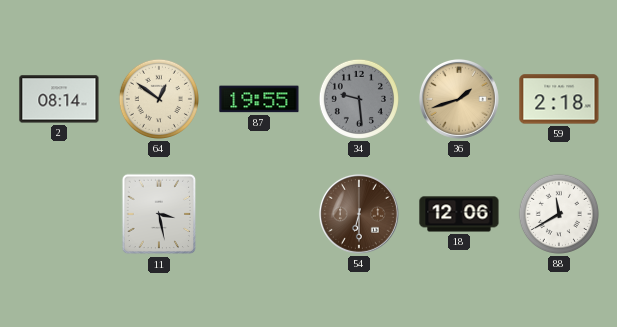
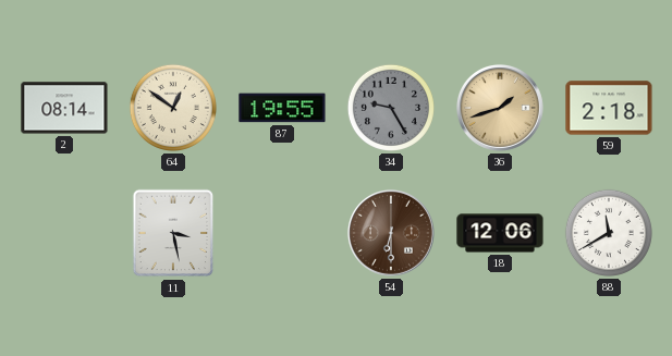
34: 9:29 -> 9:25 (391, 108)
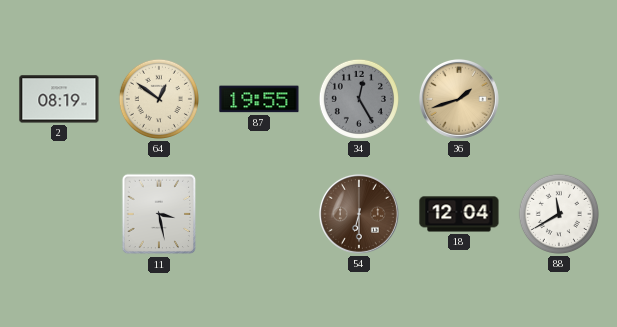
2: 08:14 -> 08:19 (59, 99)
34: 9:25 -> 12:25 (359, 99)
59: 2:18 -> none (609, 108)
18: 12:06 -> 12:04 (459, 214)
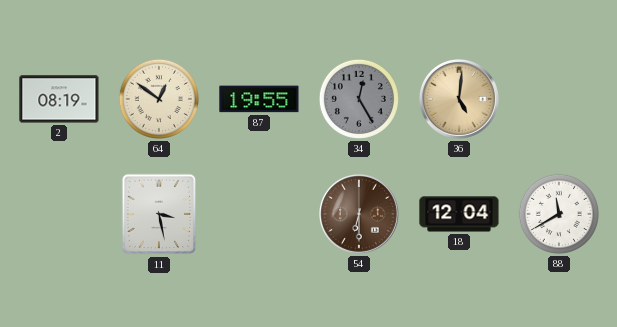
36: 1:42 -> 5:01 (459, 99)
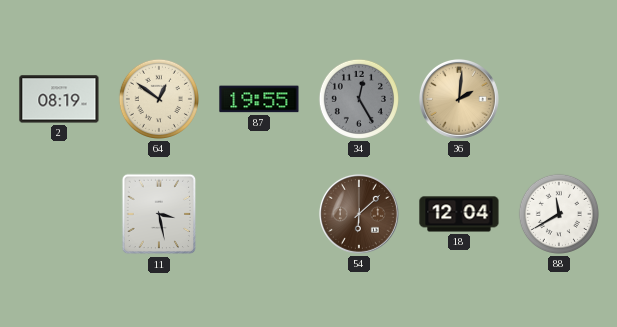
36: 5:01 -> 2:01 (459, 99)
54: 6:30 -> 6:08 (359, 214)
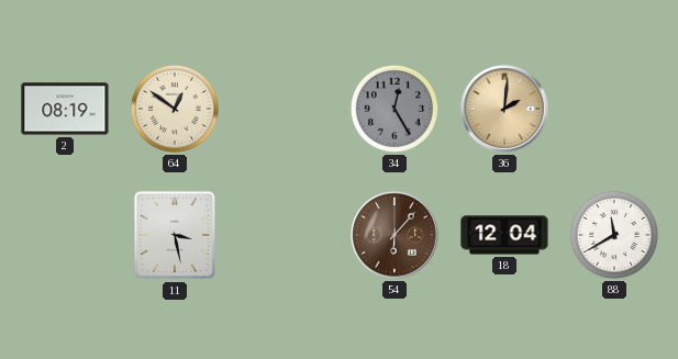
87: 19:55 -> none (259, 99)
54: 6:08 -> 6:07 (394, 235)
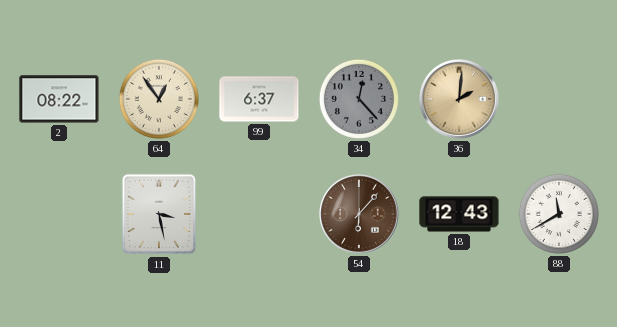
2: 08:19 -> 08:22 (59, 99)
64: 12:51 -> 12:54 (159, 99)
99: none -> 6:37 (259, 99)
34: 12:25 -> 12:23 (359, 99)
18: 12:04 -> 12:43 (459, 214)
